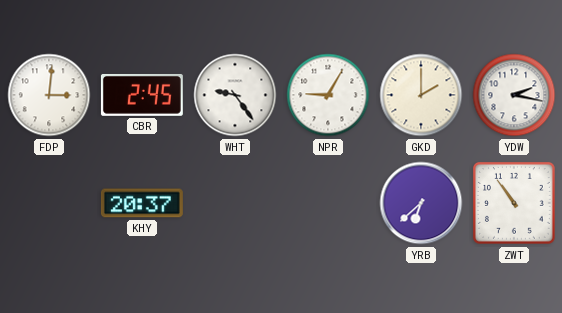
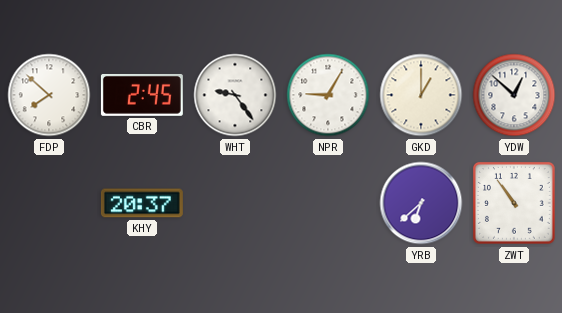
FDP: 3:01 -> 7:52 (49, 95)
GKD: 2:00 -> 1:00 (421, 95)
YDW: 2:17 -> 12:52 (514, 95)
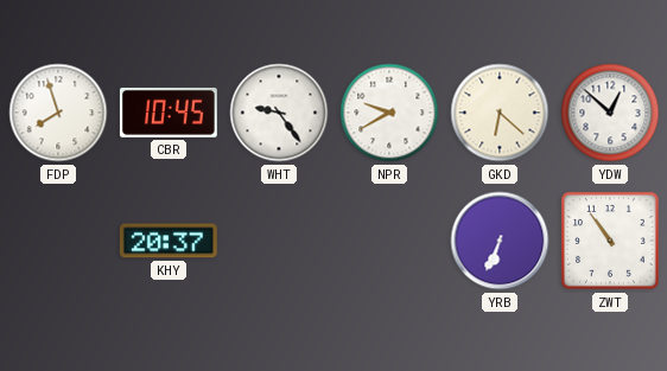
FDP: 7:52 -> 7:57 (58, 113)
CBR: 2:45 -> 10:45 (169, 113)
NPR: 9:05 -> 9:40 (389, 113)
GKD: 1:00 -> 6:22 (500, 113)
YRB: 6:38 -> 6:34 (500, 241)
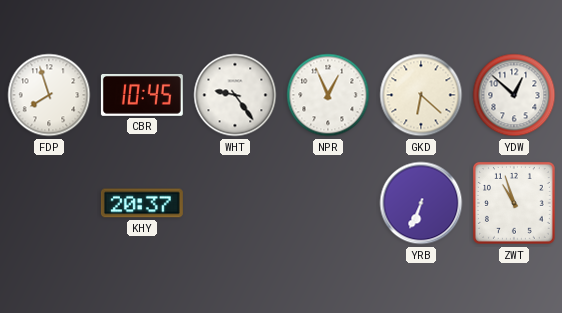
NPR: 9:40 -> 12:56 (328, 95)
ZWT: 10:54 -> 10:57 (514, 203)
